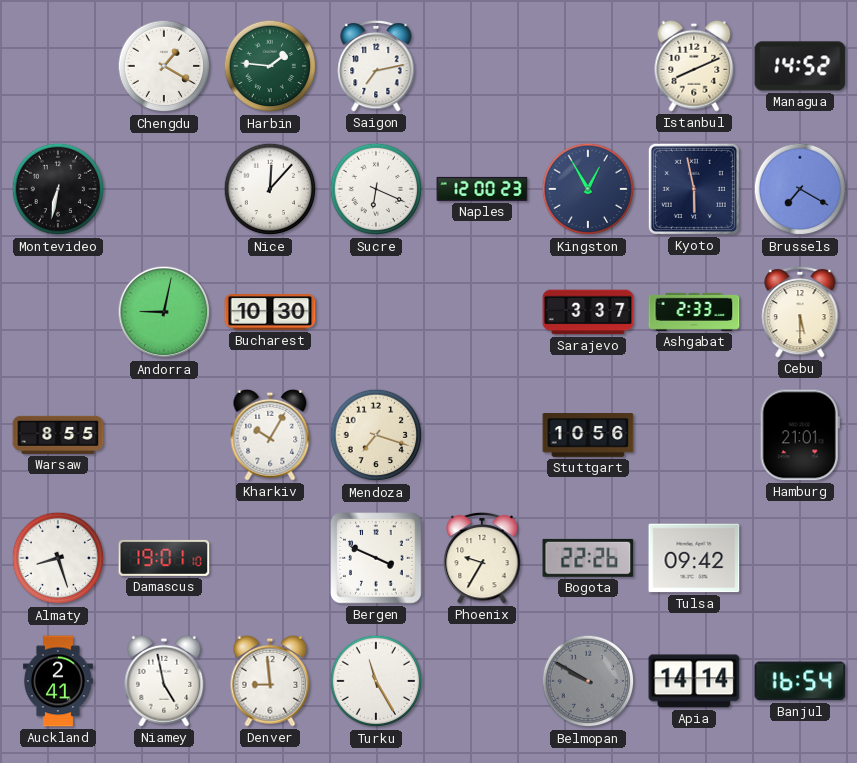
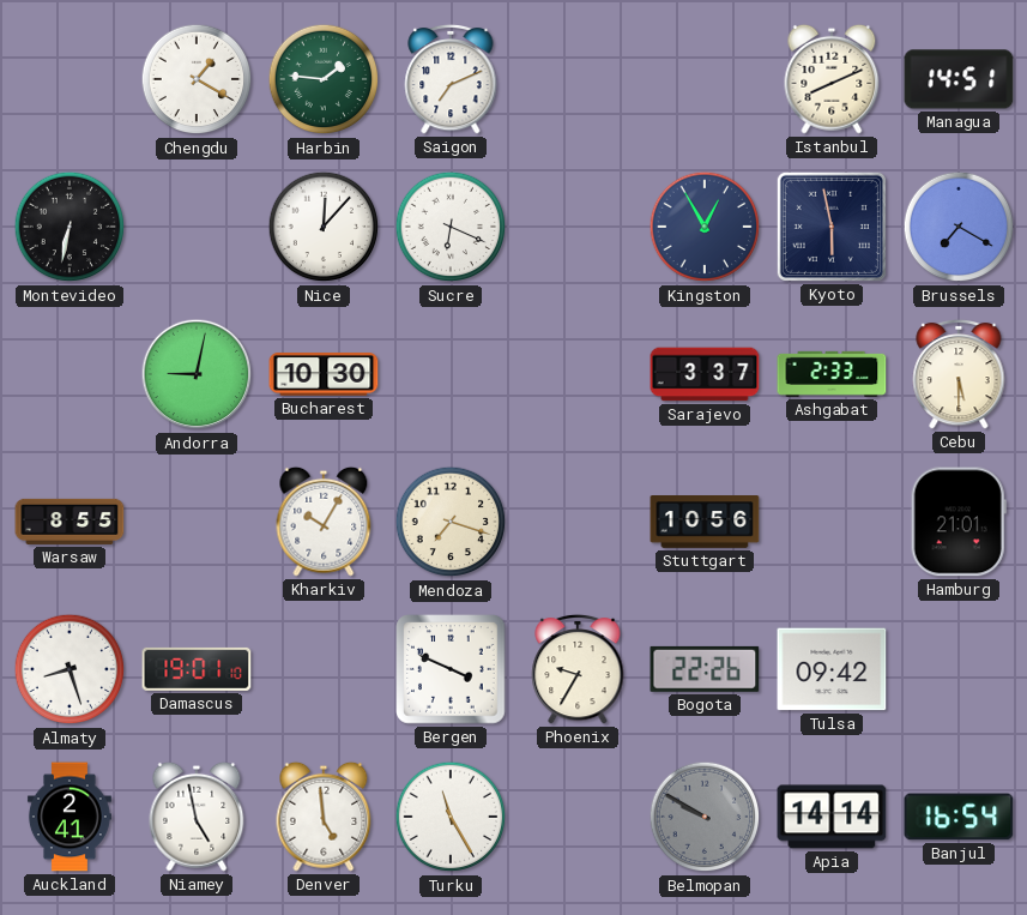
Saigon: 7:13 -> 7:11 (451, 79)
Managua: 14:52 -> 14:51 (959, 79)
Naples: 12:00 -> none (482, 189)
Denver: 8:59 -> 4:59 (324, 817)
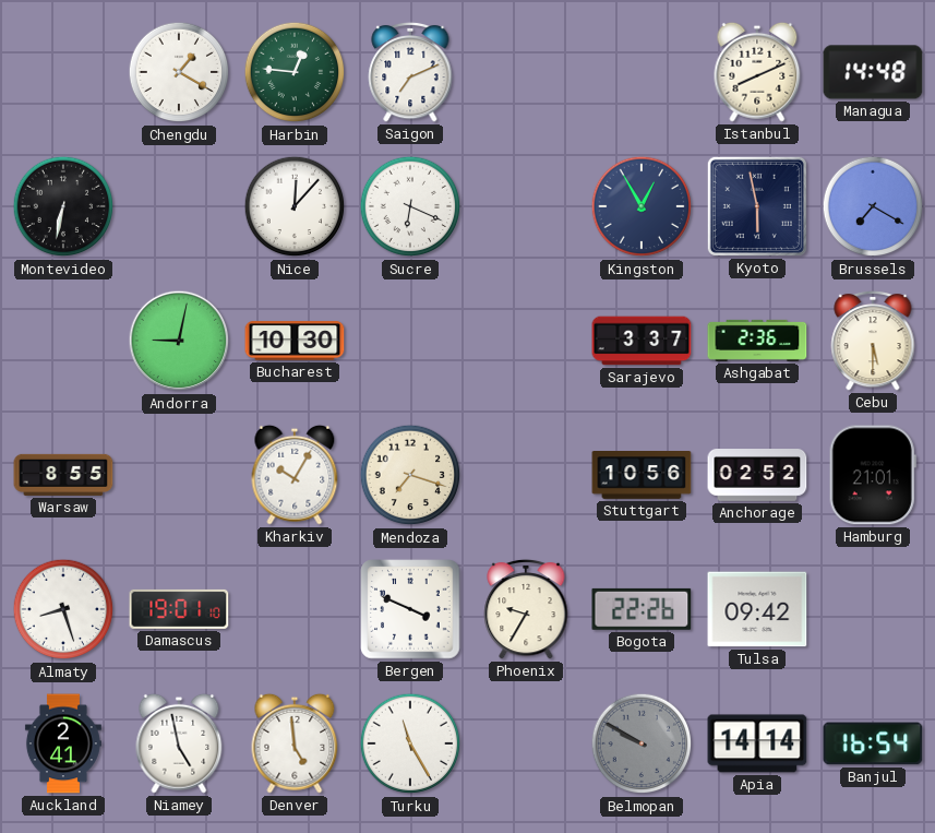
Harbin: 1:46 -> 12:46 (295, 72)
Managua: 14:51 -> 14:48 (873, 72)
Ashgabat: 2:33 -> 2:36 (757, 341)
Anchorage: none -> 02:52 (757, 476)
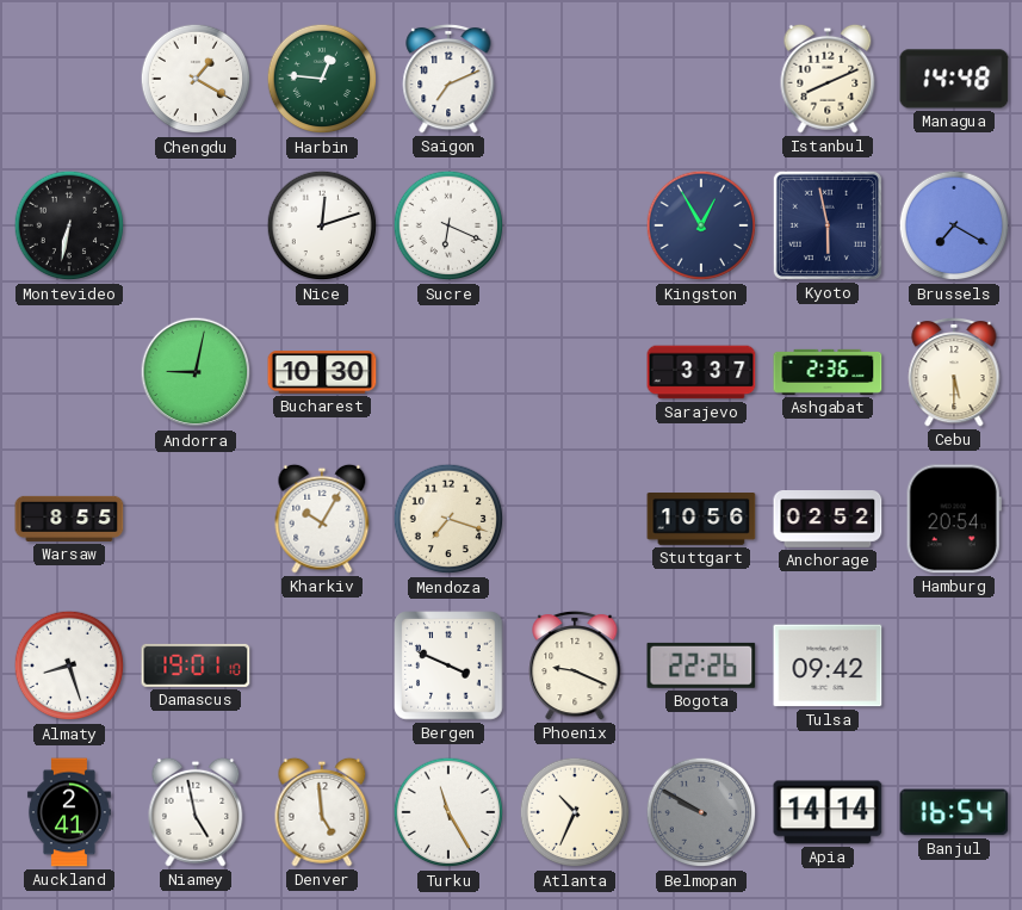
Nice: 12:07 -> 12:12 (322, 225)
Hamburg: 21:01 -> 20:54 (954, 519)
Phoenix: 9:35 -> 9:19 (575, 666)
Atlanta: none -> 10:34 (575, 812)
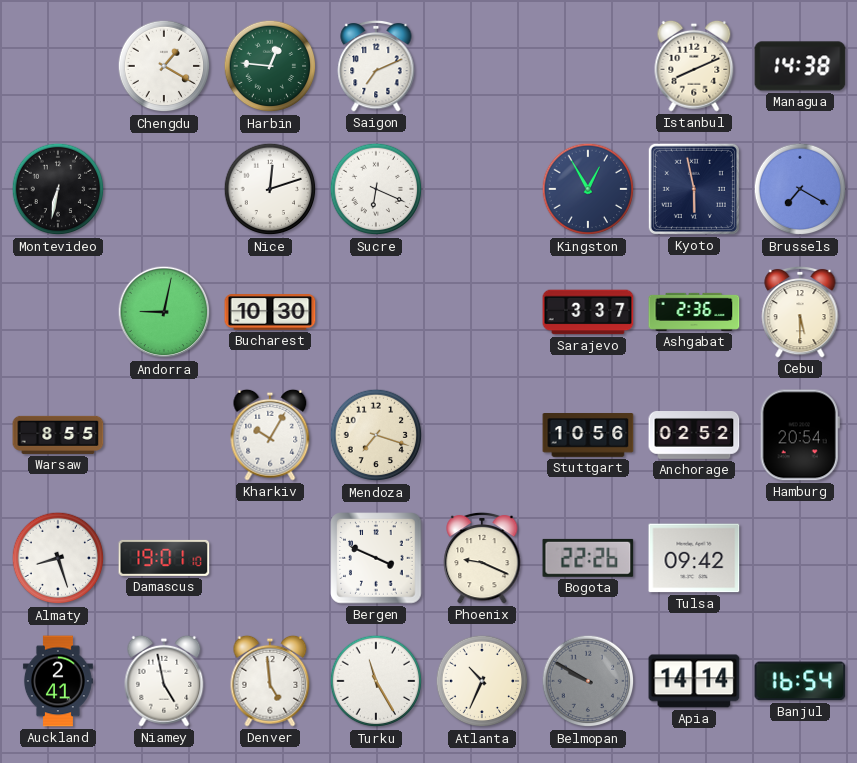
Managua: 14:48 -> 14:38 (800, 66)
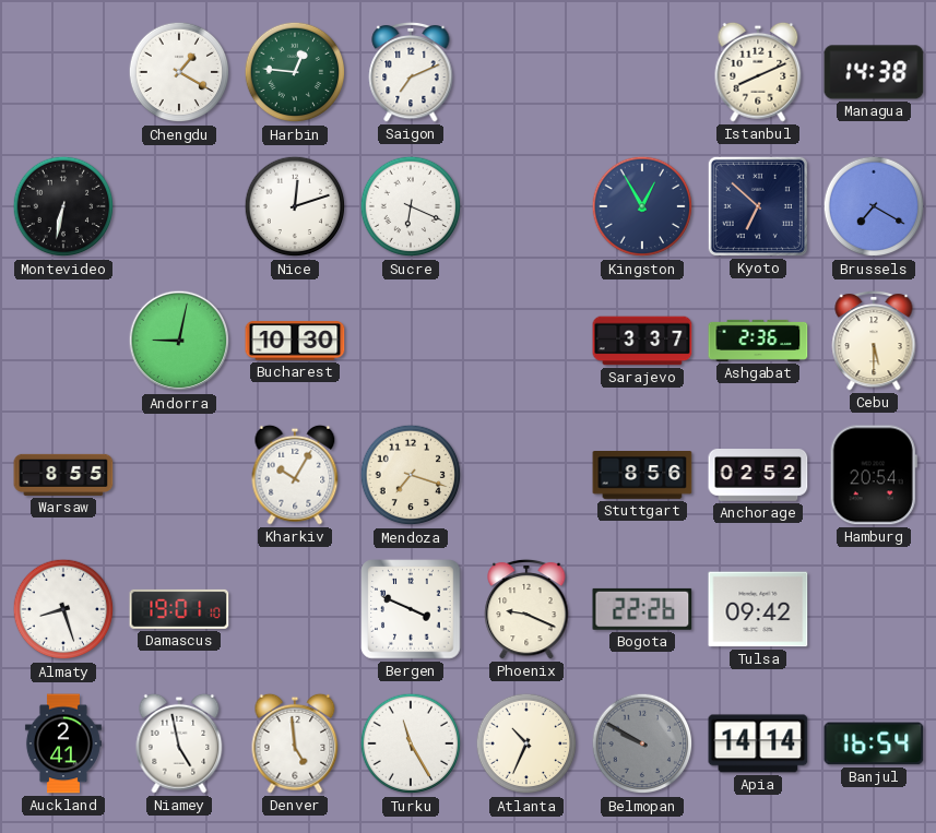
Kyoto: 5:58 -> 6:52 (758, 206)
Stuttgart: 10:56 -> 8:56 (642, 476)
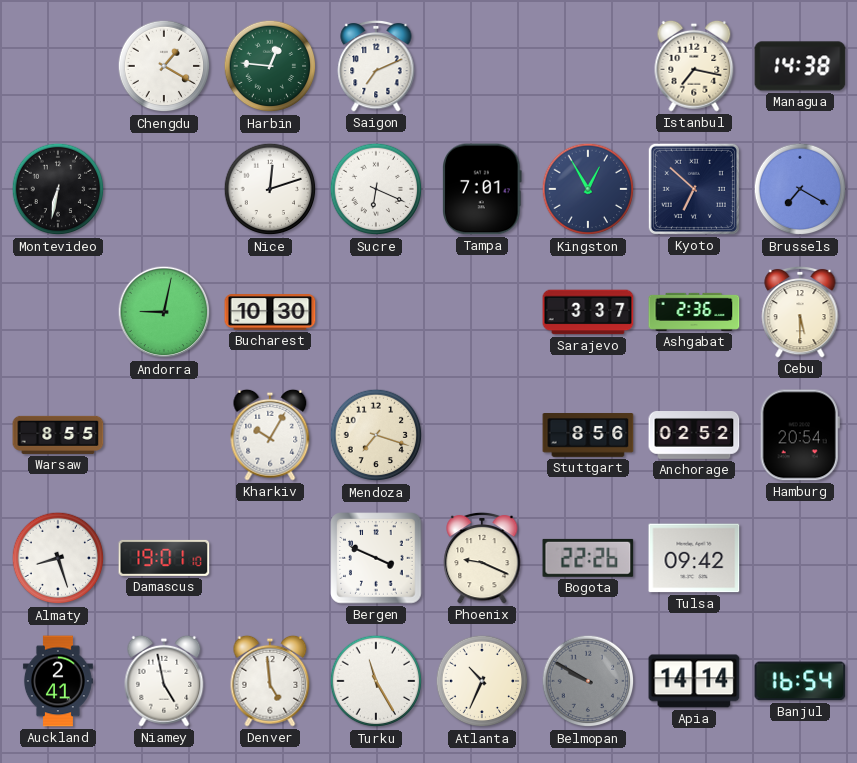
Istanbul: 8:11 -> 7:17 (694, 66)
Tampa: none -> 7:01 (483, 189)
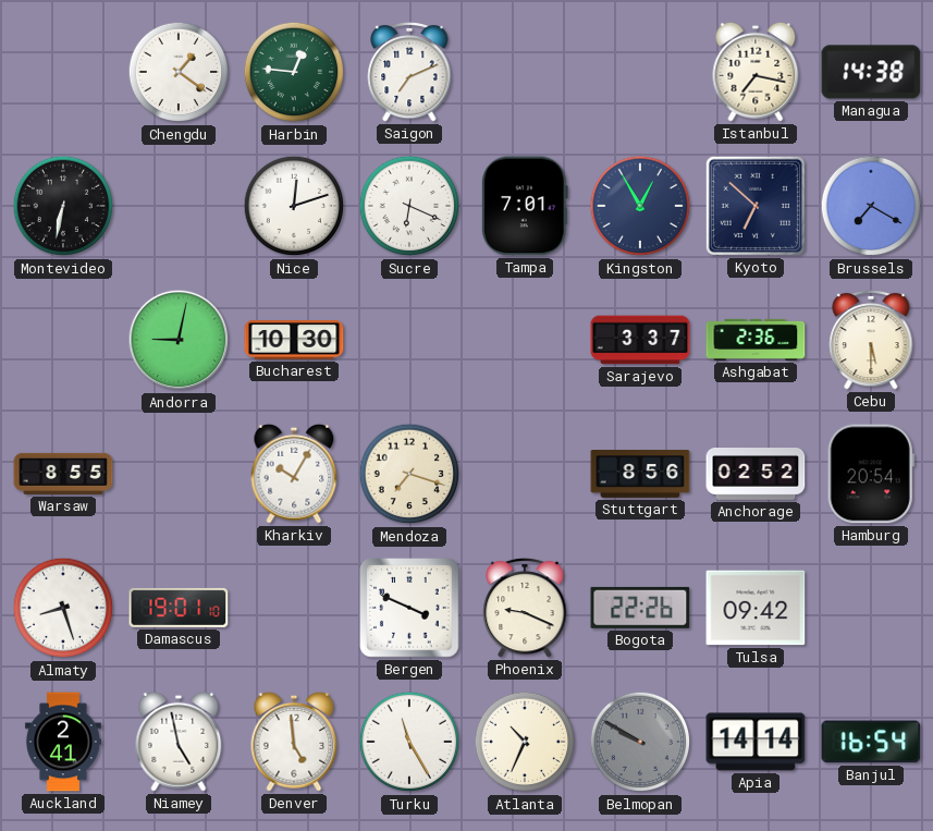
Chengdu: 1:20 -> 1:21 (179, 72)
